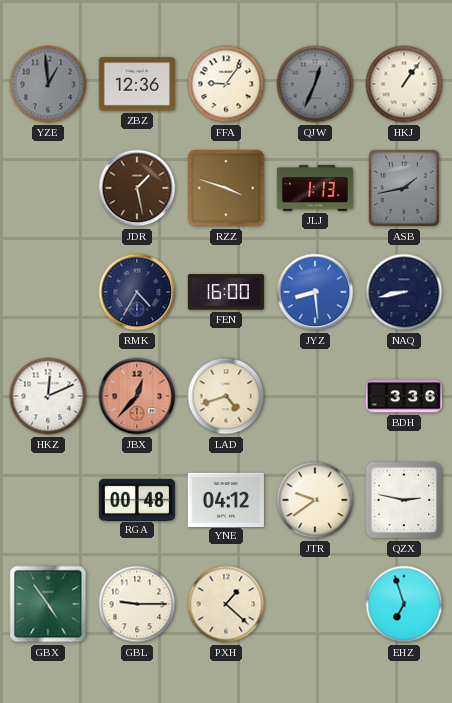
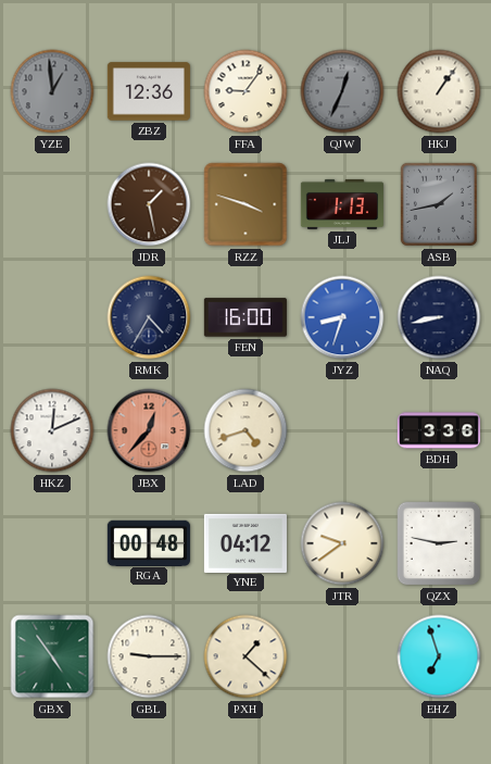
JYZ: 8:29 -> 8:33 (342, 317)
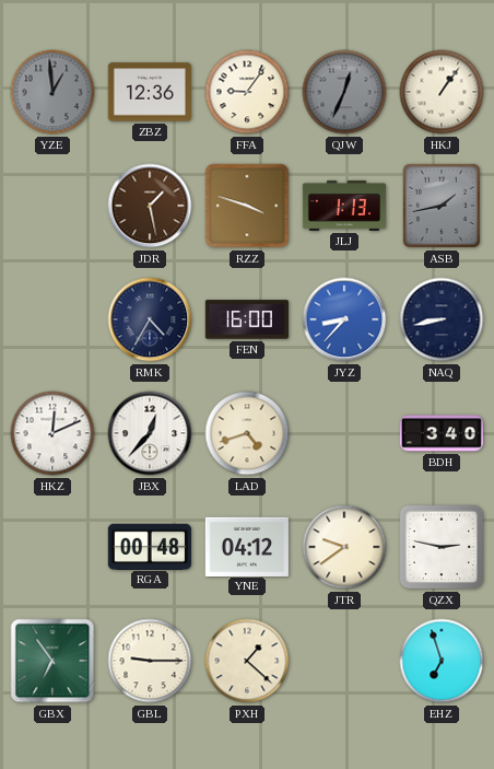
JYZ: 8:33 -> 8:37 (344, 319)
JBX dial: salmon -> white (150, 433)
BDH: 3:36 -> 3:40 (442, 433)
GBX: 4:54 -> 6:54 (52, 661)
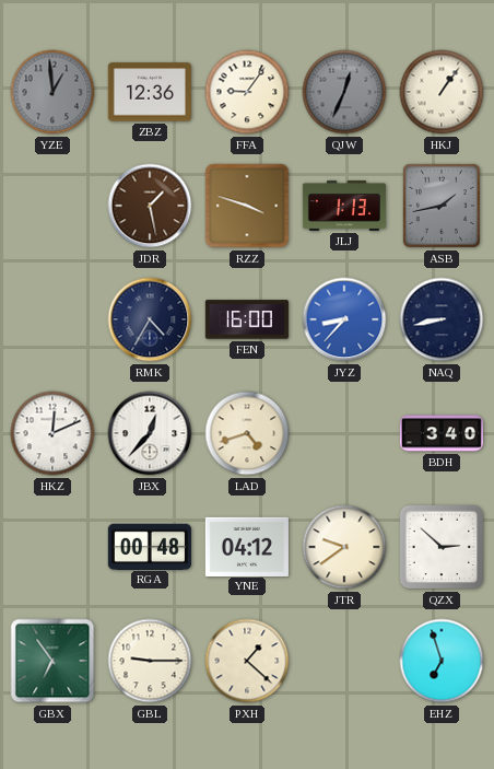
QZX: 2:47 -> 2:52 (442, 547)
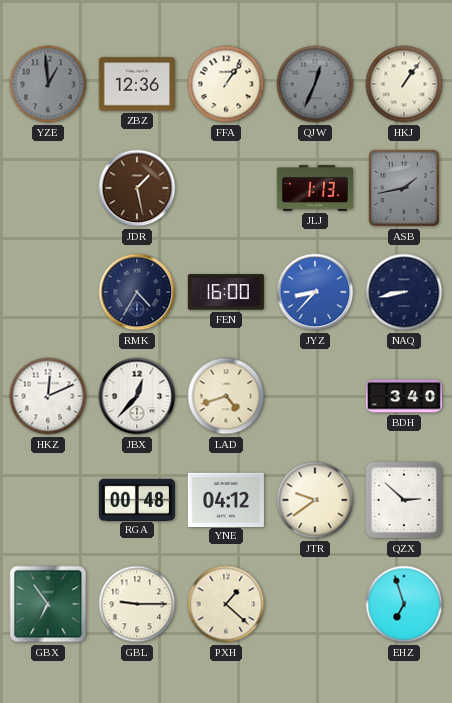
FFA: 9:06 -> 1:06 (226, 84)
RZZ: 3:48 -> none (247, 206)
